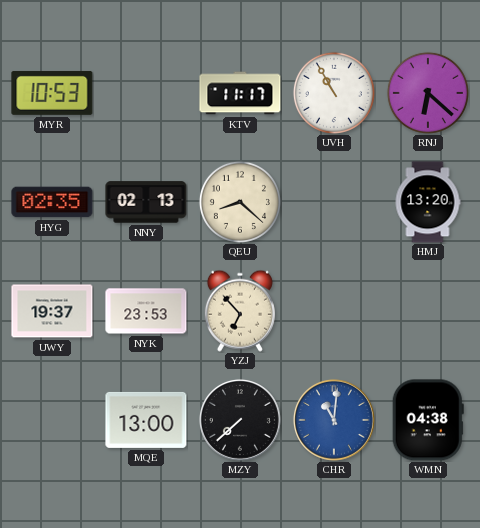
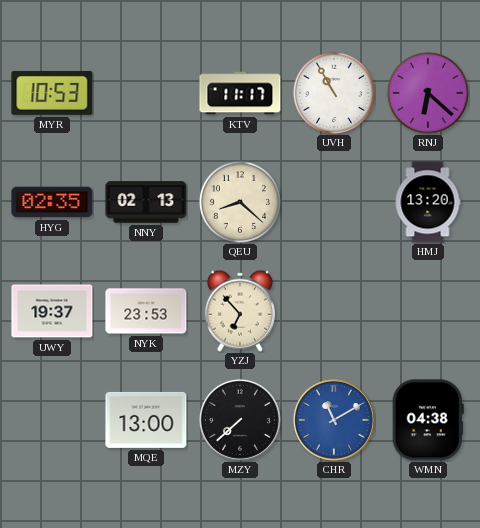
CHR: 11:01 -> 11:10 (334, 420)
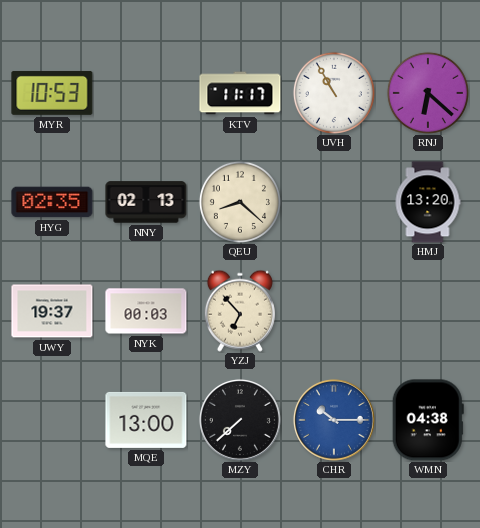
NYK: 23:53 -> 00:03 (146, 311)
CHR: 11:10 -> 10:15 (334, 420)
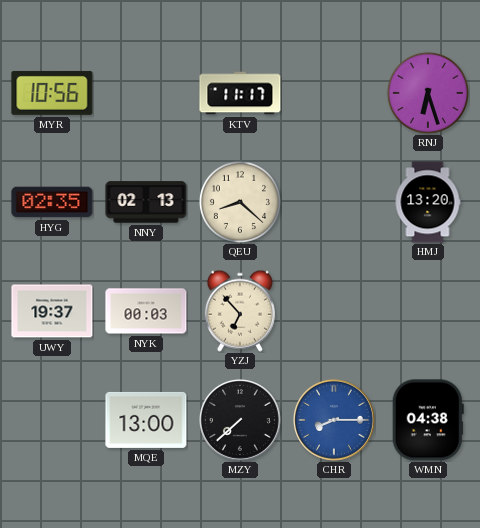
MYR: 10:53 -> 10:56 (52, 93)
UVH: 10:55 -> none (334, 93)
RNJ: 6:22 -> 6:27 (428, 93)
CHR: 10:15 -> 8:15 (334, 420)
